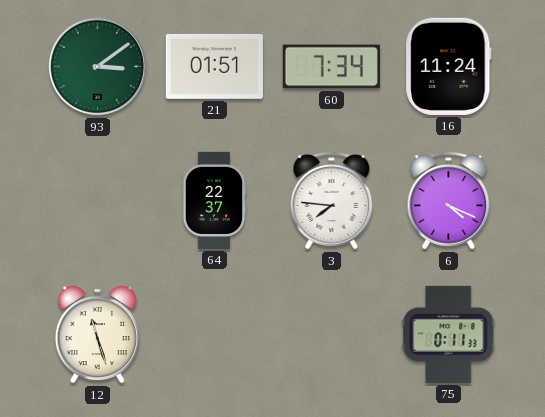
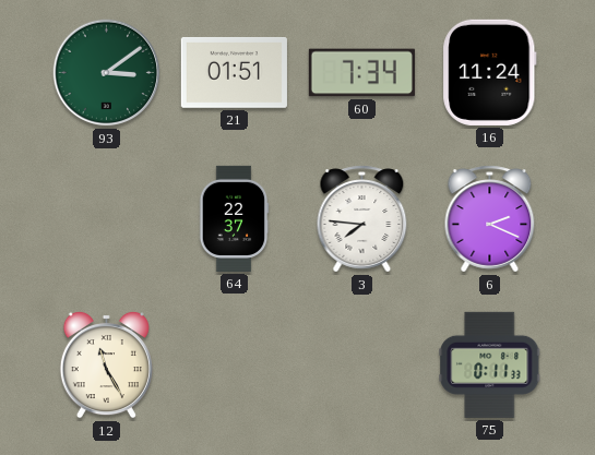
6: 4:19 -> 2:19 (490, 219)
12: 11:27 -> 11:25 (106, 364)
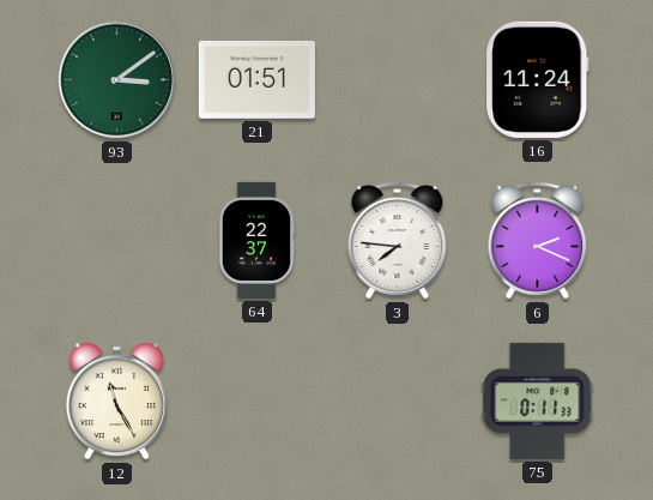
60: 7:34 -> none (361, 73)
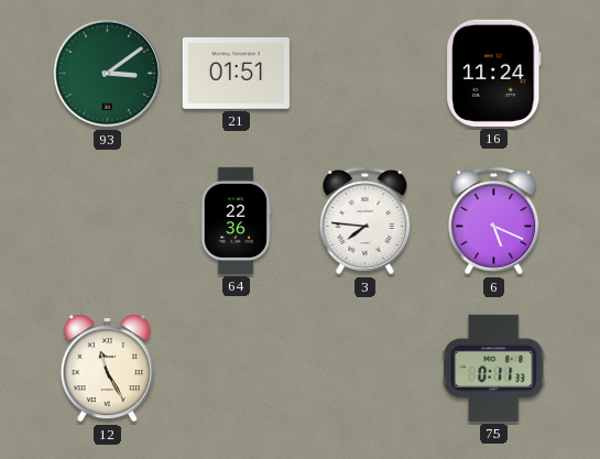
64: 22:37 -> 22:36 (236, 220)
6: 2:19 -> 5:19 (494, 221)
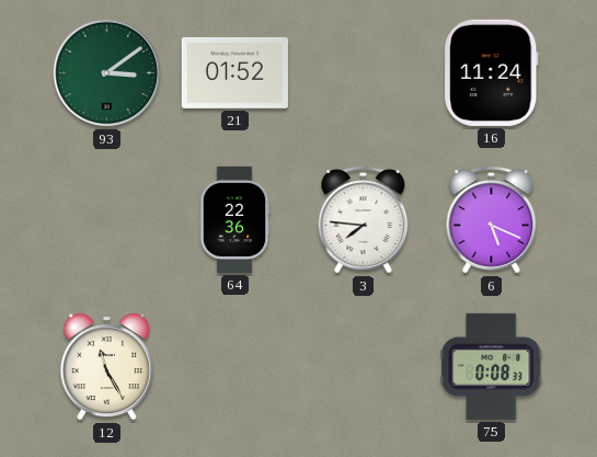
21: 01:51 -> 01:52 (234, 72)
75: 0:11 -> 0:08 (492, 366)
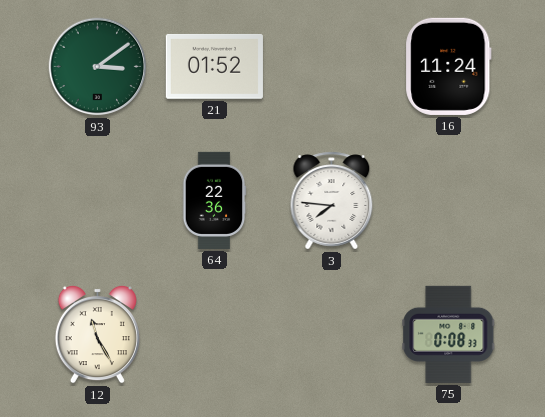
6: 5:19 -> none (492, 220)
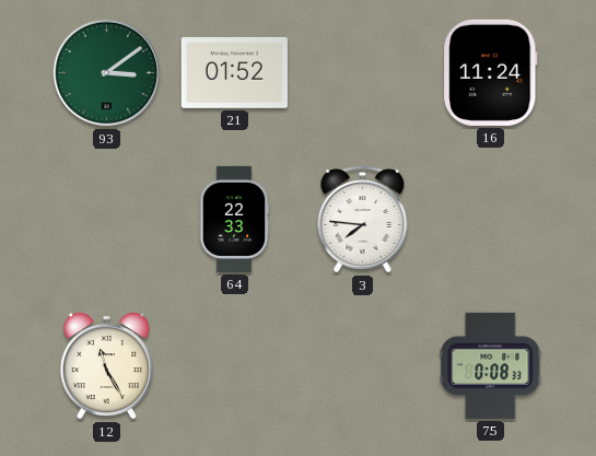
64: 22:36 -> 22:33 (234, 219)
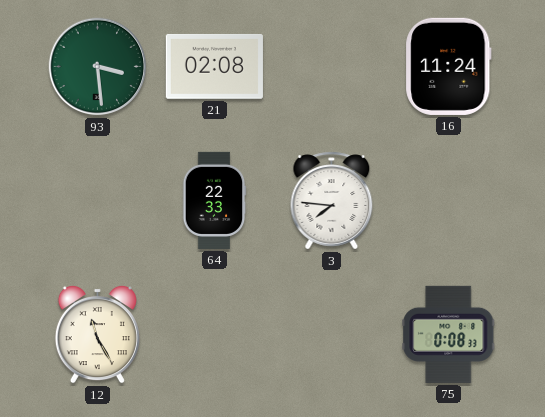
93: 3:09 -> 3:29 (98, 67)
21: 01:52 -> 02:08 (214, 66)
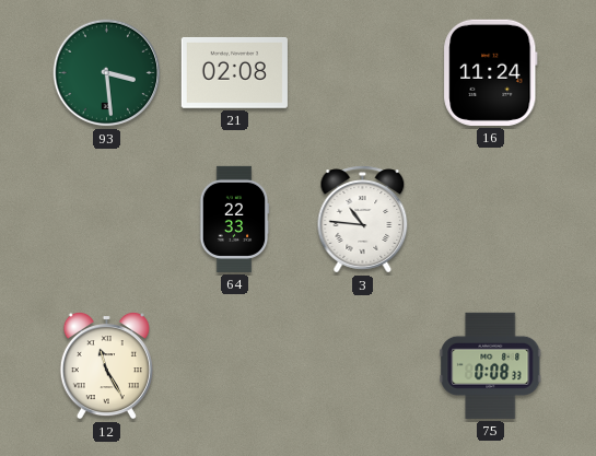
3: 7:46 -> 10:46 (363, 220)
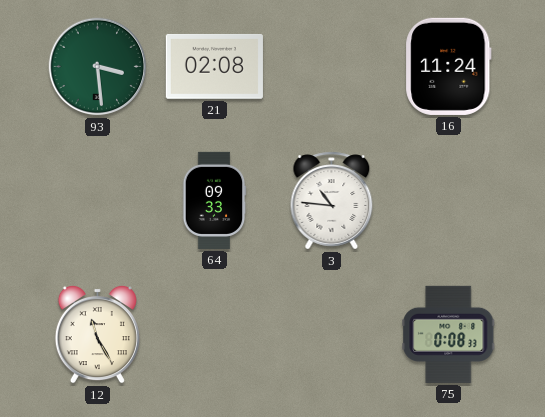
64: 22:33 -> 09:33 (214, 200)
